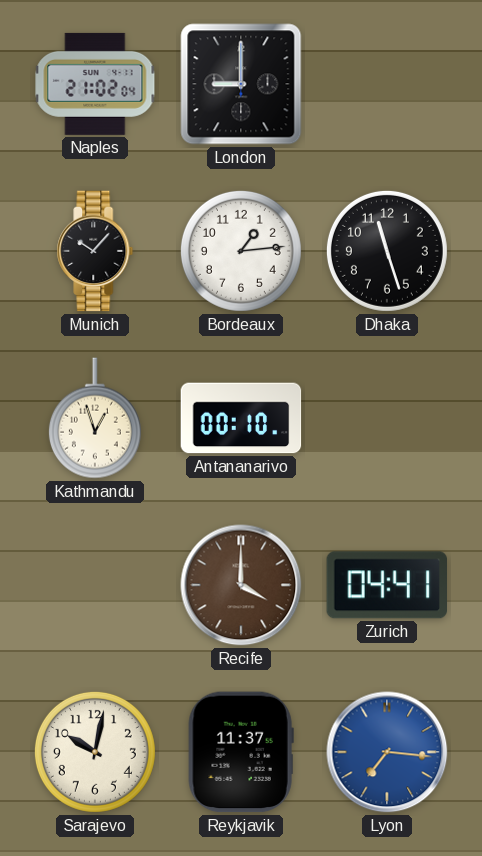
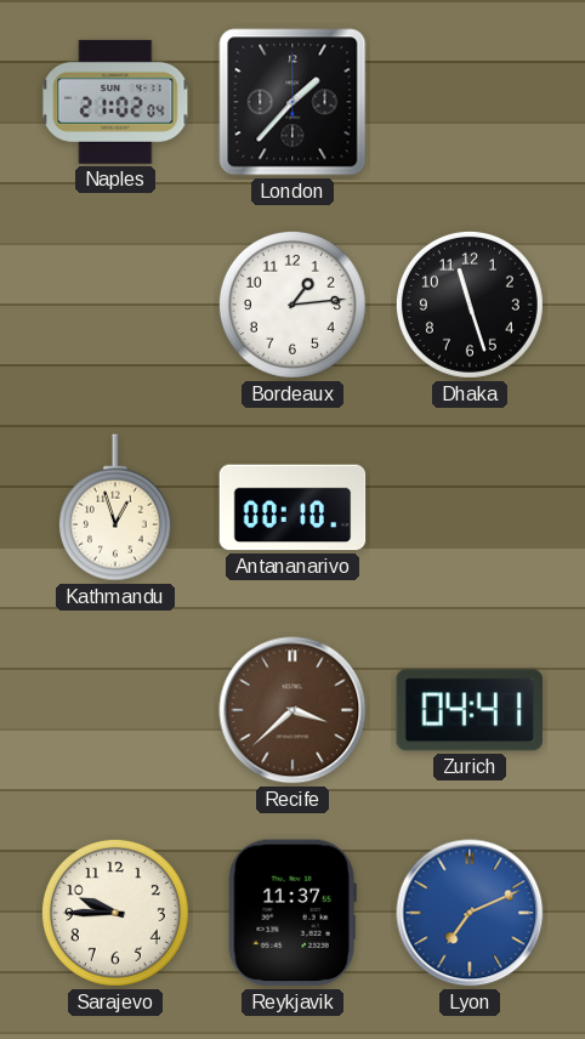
London: 9:00 -> 1:37 (292, 102)
Munich: 10:07 -> none (95, 251)
Recife: 4:00 -> 3:38 (292, 710)
Sarajevo: 10:02 -> 9:45 (115, 913)
Lyon: 7:16 -> 7:11 (470, 913)
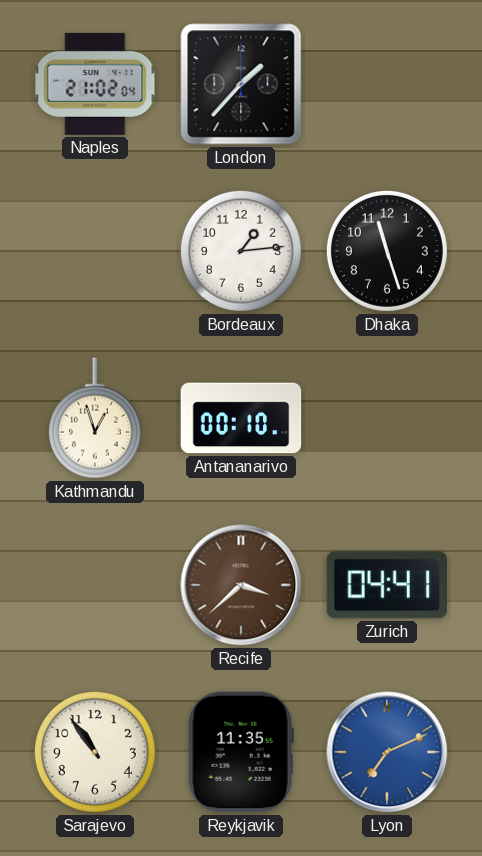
Sarajevo: 9:45 -> 10:54 (95, 752)
Reykjavik: 11:37 -> 11:35 (241, 752)
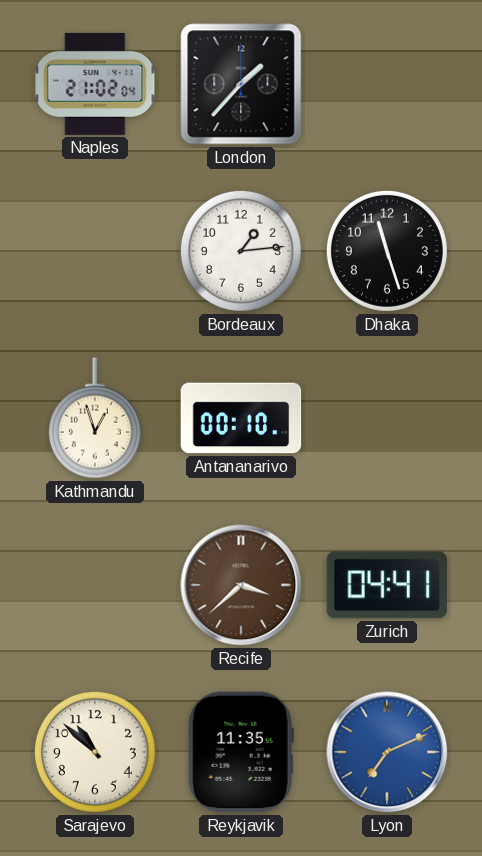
Sarajevo: 10:54 -> 10:52 (95, 752)
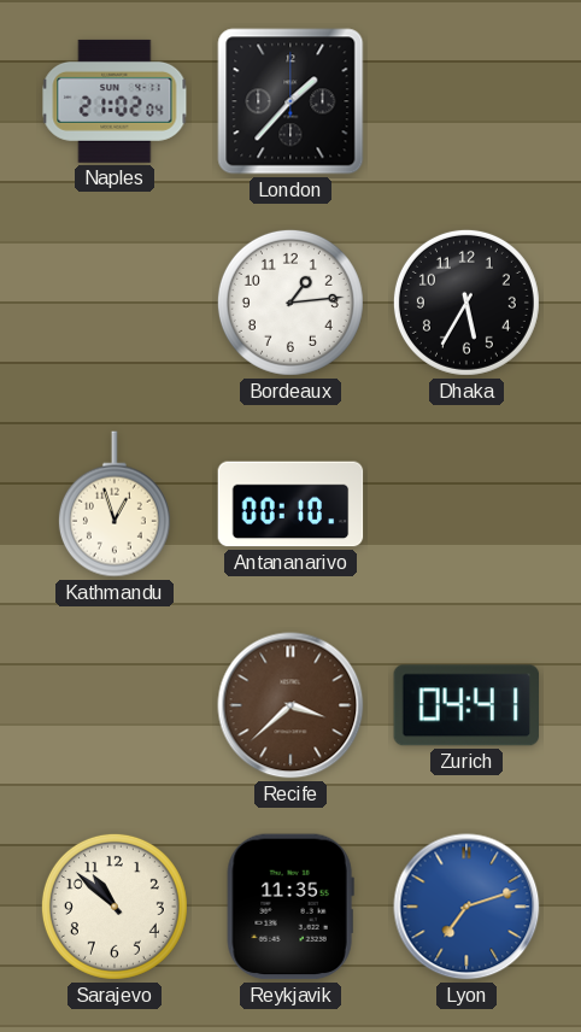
Dhaka: 11:27 -> 5:35 (466, 303)
Lyon: 7:11 -> 7:12 (466, 907)
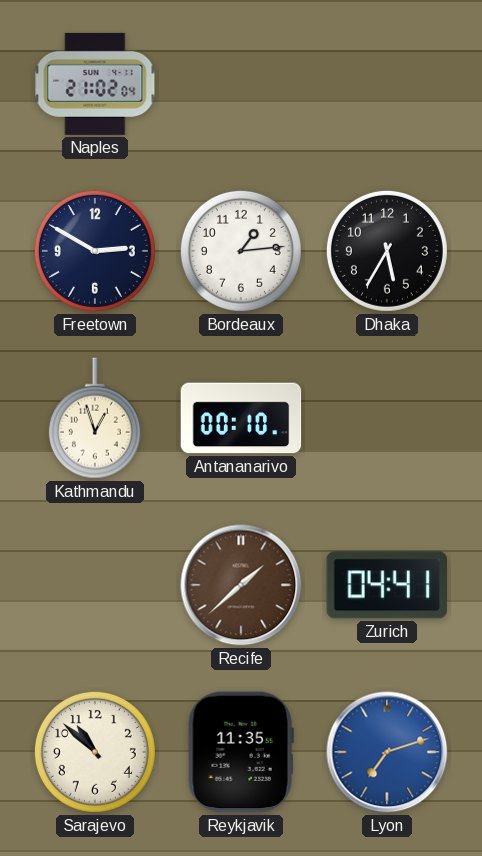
London: 1:37 -> none (290, 101)
Freetown: none -> 2:50 (95, 251)
Recife: 3:38 -> 1:38 (241, 585)
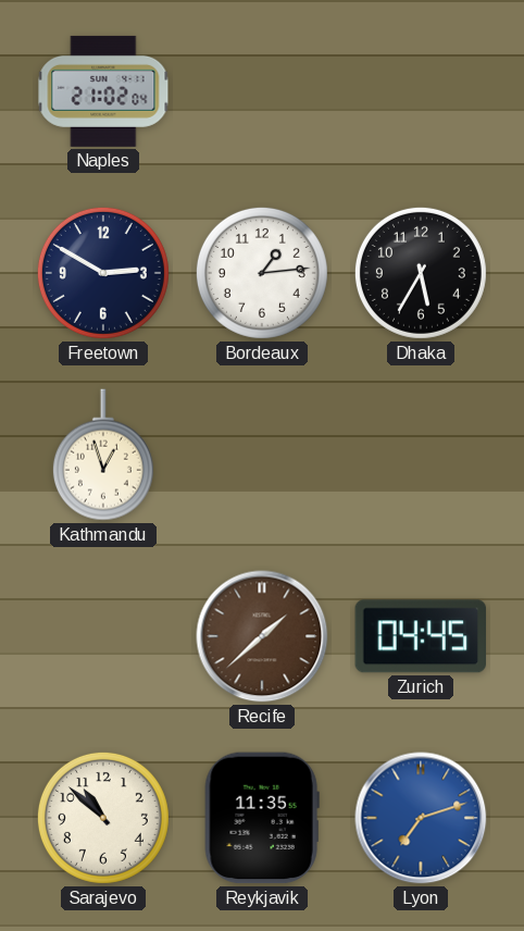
Antananarivo: 00:10 -> none (241, 418)
Zurich: 04:41 -> 04:45 (420, 636)
